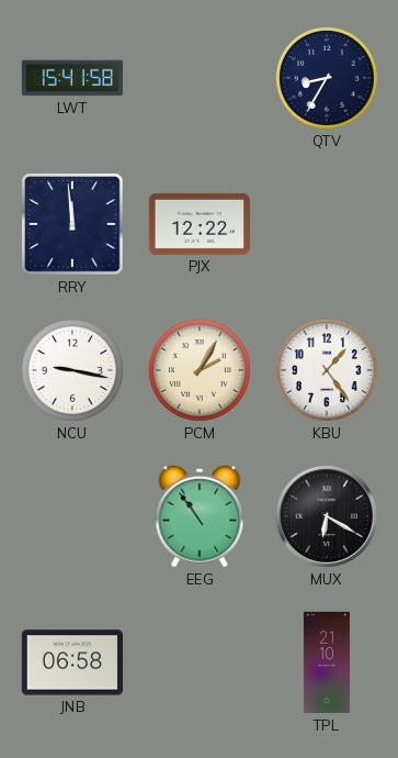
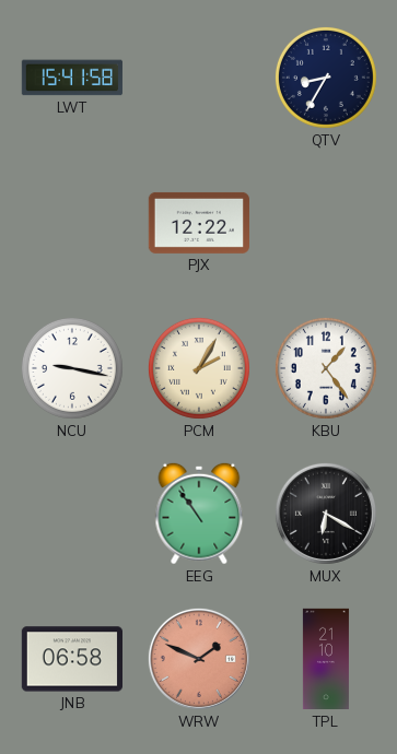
RRY: 11:59 -> none (72, 224)
WRW: none -> 1:49 (199, 659)
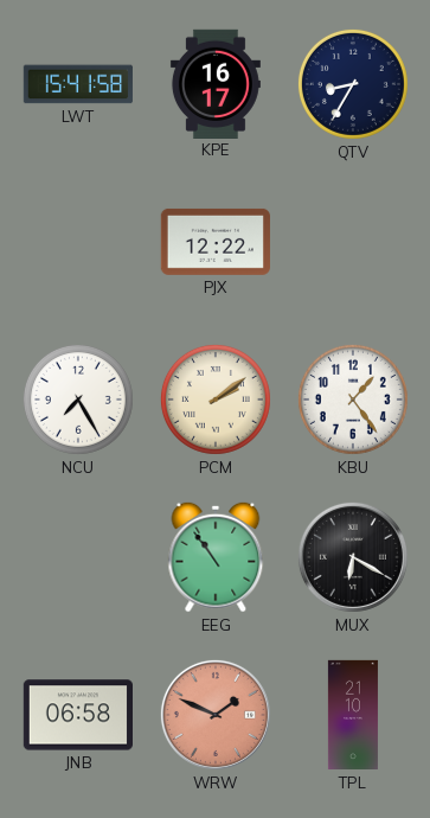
KPE: none -> 16:17 (216, 83)
NCU: 9:17 -> 7:25 (78, 400)
PCM: 2:05 -> 2:09 (216, 400)
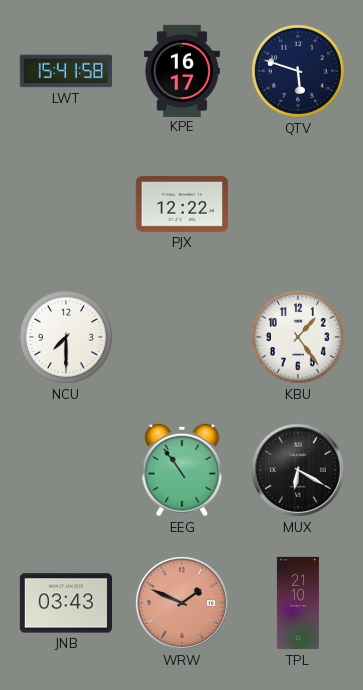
QTV: 8:35 -> 5:48 (298, 71)
NCU: 7:25 -> 7:30 (66, 337)
PCM: 2:09 -> none (216, 400)
JNB: 06:58 -> 03:43 (65, 603)
